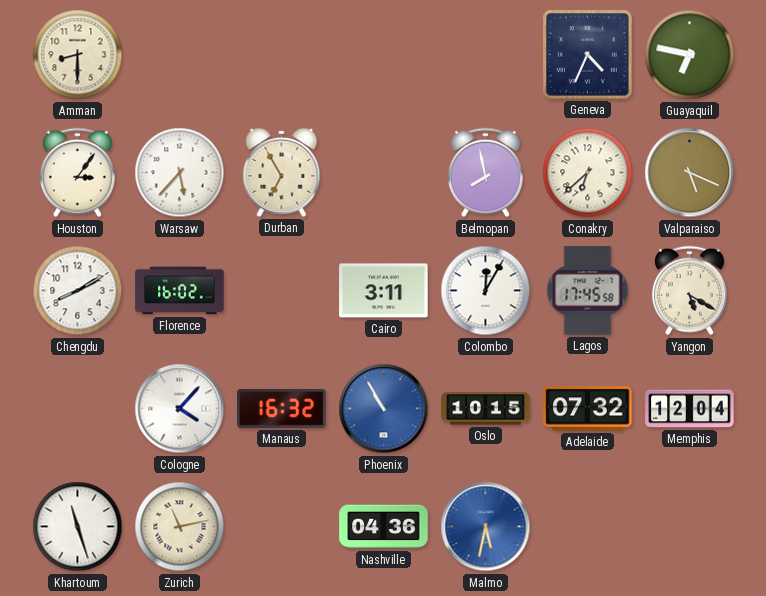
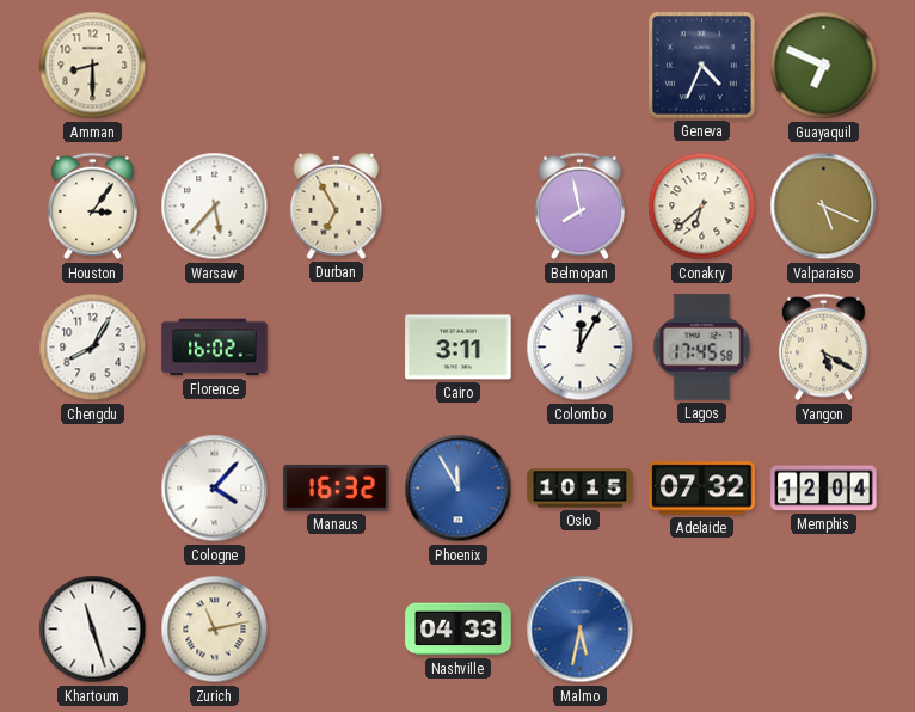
Guayaquil: 6:47 -> 6:49 (824, 66)
Chengdu: 8:10 -> 8:05 (93, 348)
Phoenix: 10:55 -> 11:55 (459, 489)
Nashville: 04:36 -> 04:33 (459, 630)
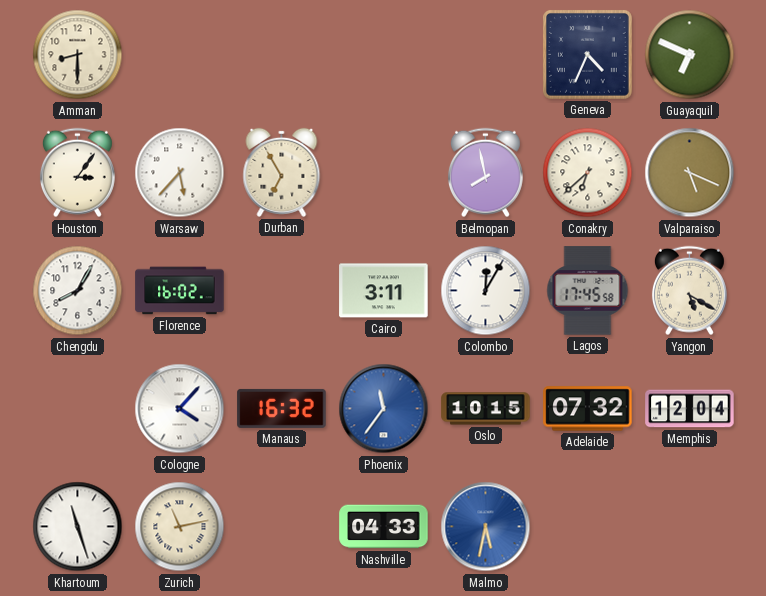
Phoenix: 11:55 -> 11:36 (384, 409)
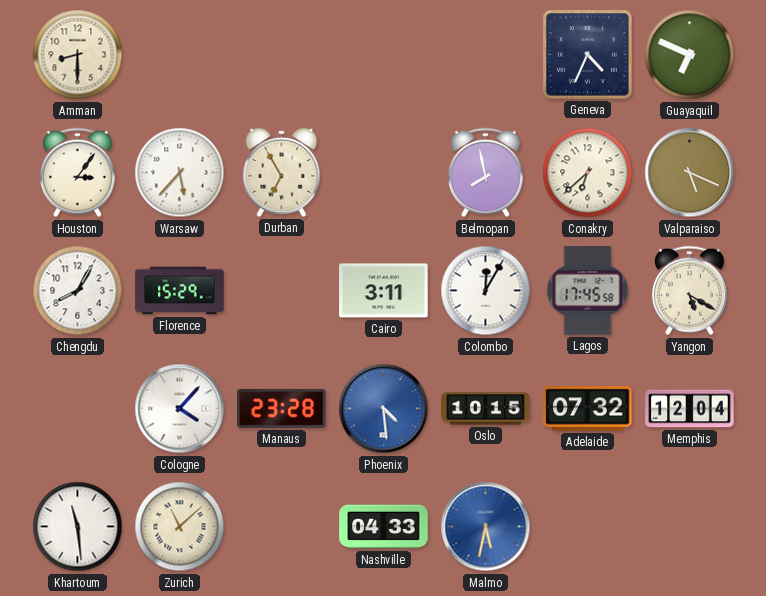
Florence: 16:02 -> 15:29 (180, 291)
Manaus: 16:32 -> 23:28 (282, 408)
Phoenix: 11:36 -> 4:29 (384, 409)
Khartoum: 11:27 -> 11:29 (78, 527)
Zurich: 11:13 -> 11:08 (180, 527)
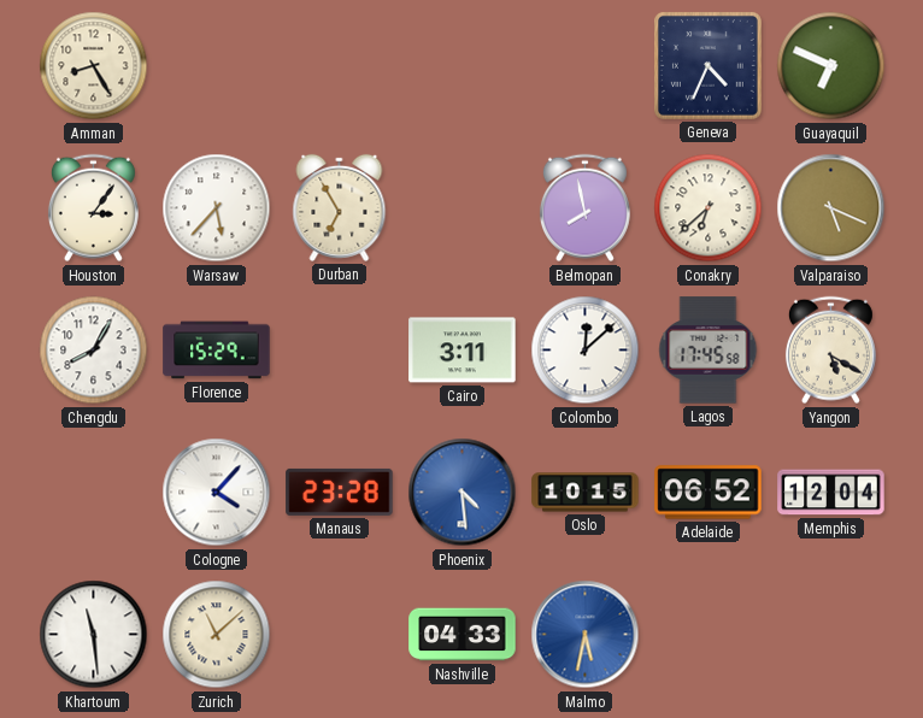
Amman: 8:30 -> 8:25 (94, 66)
Colombo: 12:05 -> 12:08 (586, 351)
Adelaide: 07:32 -> 06:52 (709, 493)
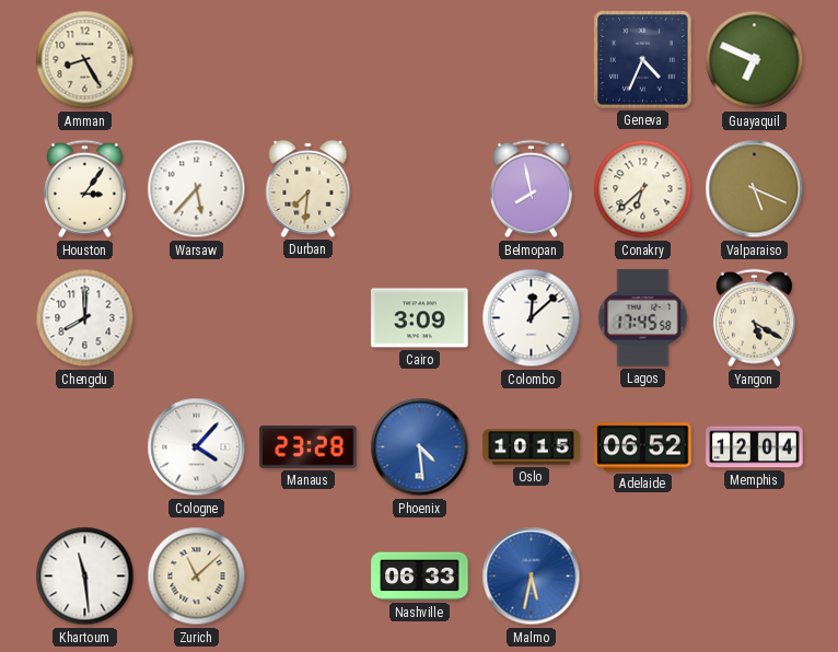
Durban: 6:55 -> 7:31 (309, 188)
Chengdu: 8:05 -> 8:00 (85, 318)
Florence: 15:29 -> none (217, 351)
Cairo: 3:11 -> 3:09 (420, 318)
Nashville: 04:33 -> 06:33 (420, 577)
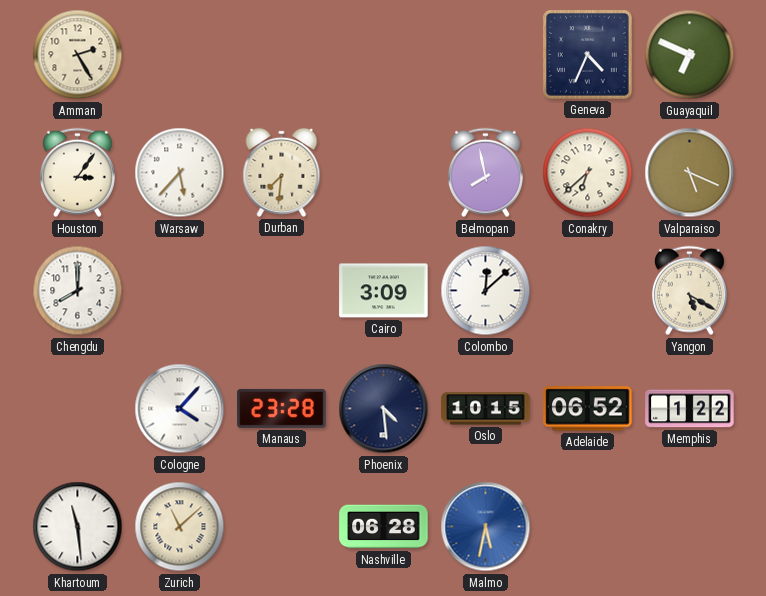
Amman: 8:25 -> 2:25 (78, 55)
Lagos: 17:45 -> none (643, 318)
Phoenix dial: blue -> navy (384, 409)
Memphis: 12:04 -> 1:22 (690, 409)
Nashville: 06:33 -> 06:28 (384, 527)
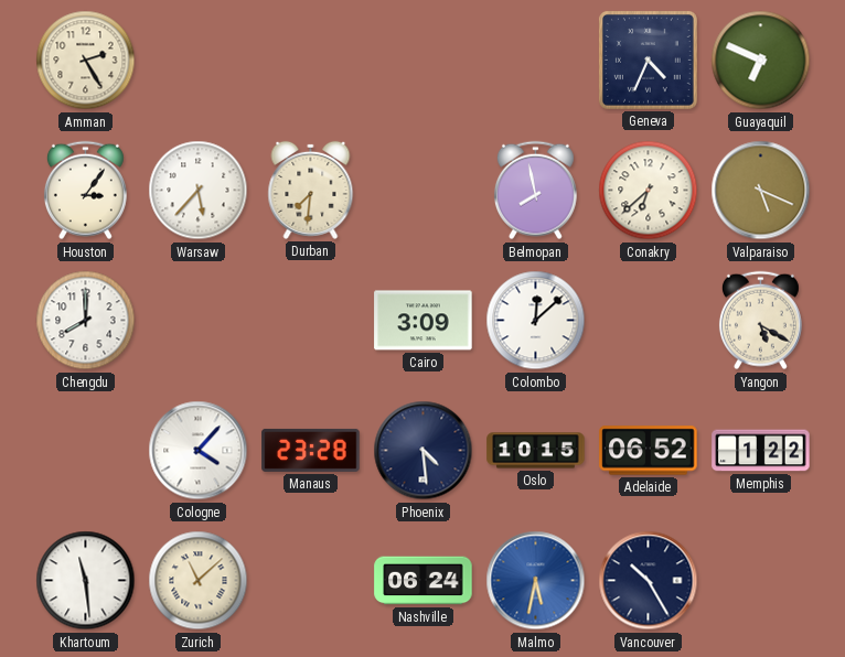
Nashville: 06:28 -> 06:24 (424, 581)
Vancouver: none -> 10:25 (649, 581)
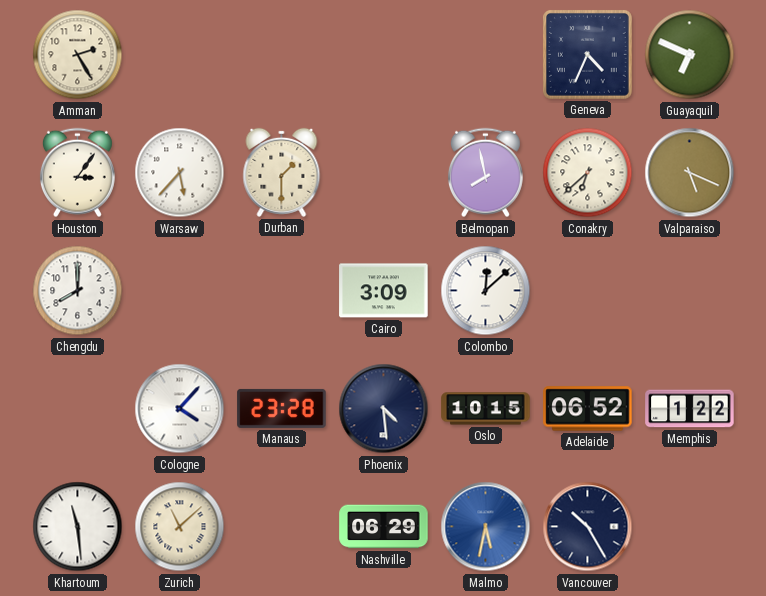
Durban: 7:31 -> 1:30 (282, 172)
Yangon: 5:20 -> none (760, 321)
Nashville: 06:24 -> 06:29 (384, 527)
